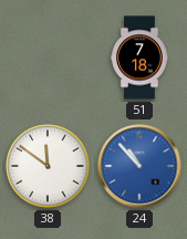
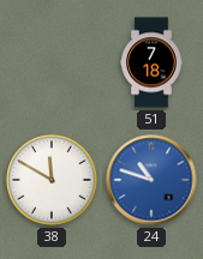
38: 11:51 -> 11:50 (52, 180)
24: 10:53 -> 10:48 (151, 180)
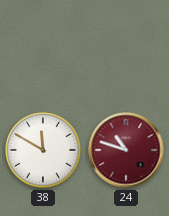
51: 7:18 -> none (153, 62)
24 dial: blue -> burgundy (126, 150)
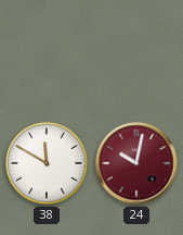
24: 10:48 -> 10:02 (136, 163)
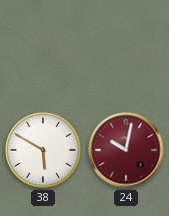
38: 11:50 -> 5:50 (43, 150)
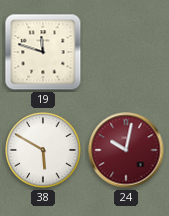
19: none -> 11:48 (43, 52)
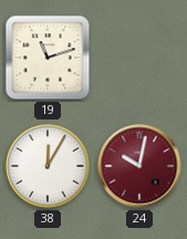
19: 11:48 -> 11:12 (48, 58)
38: 5:50 -> 12:05 (48, 166)
